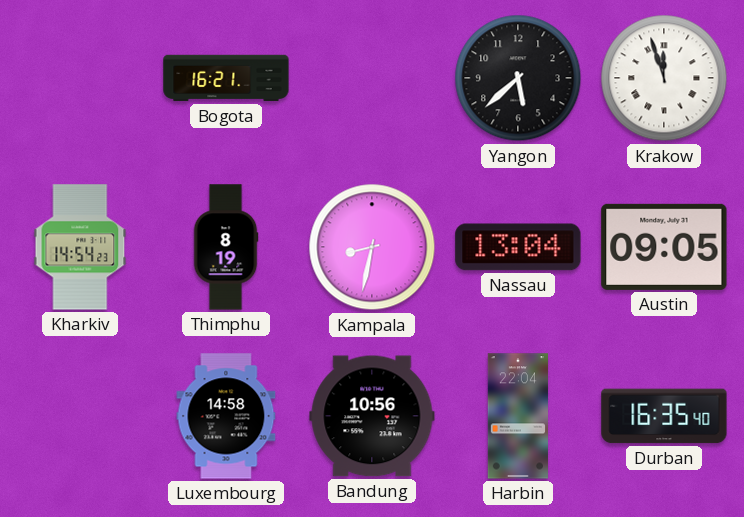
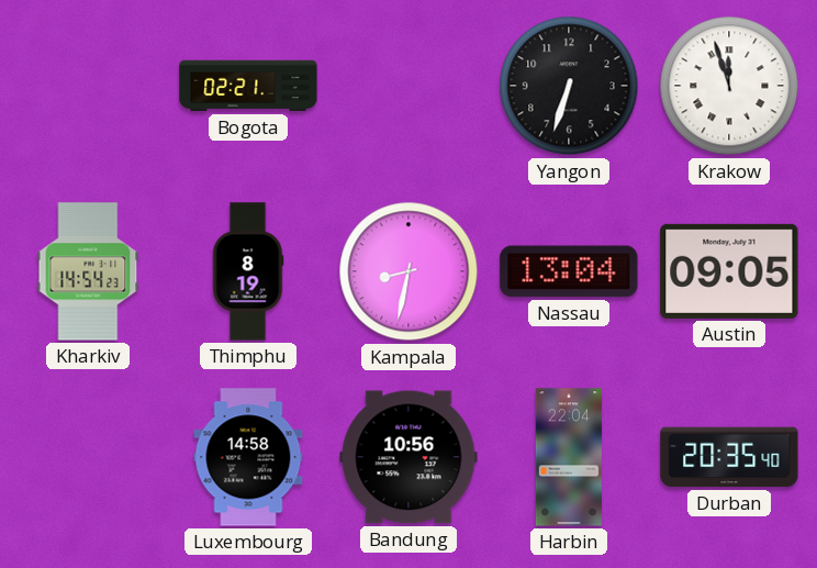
Bogota: 16:21 -> 02:21 (248, 86)
Yangon: 5:38 -> 6:33 (569, 86)
Durban: 16:35 -> 20:35 (729, 457)
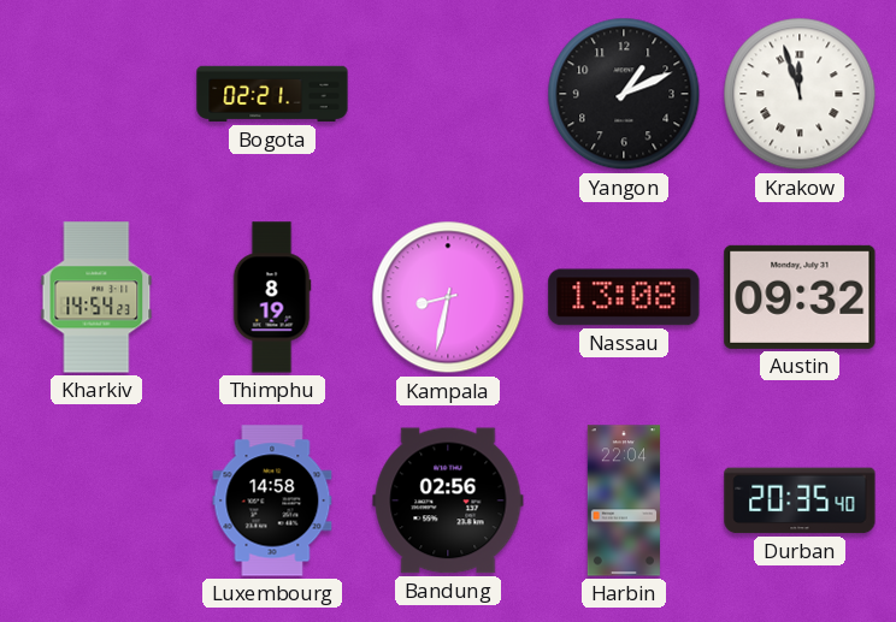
Yangon: 6:33 -> 1:11 (624, 94)
Nassau: 13:04 -> 13:08 (624, 297)
Austin: 09:05 -> 09:32 (800, 297)
Bandung: 10:56 -> 02:56 (448, 500)
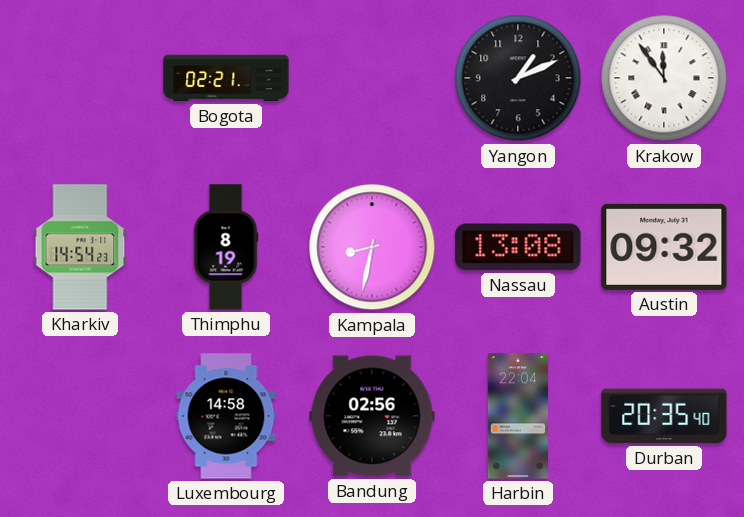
Krakow: 11:57 -> 11:54 (664, 78)
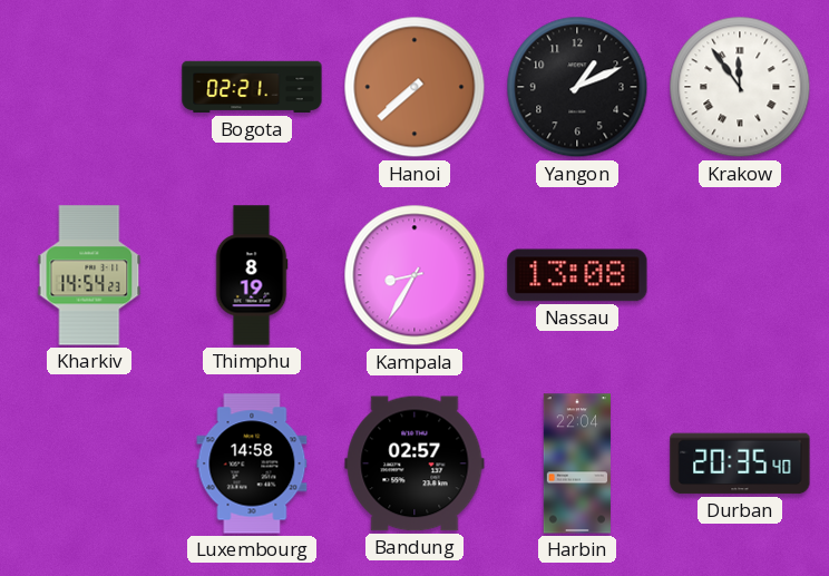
Hanoi: none -> 7:38 (414, 87)
Kampala: 8:32 -> 8:35 (414, 275)
Austin: 09:32 -> none (664, 247)
Bandung: 02:56 -> 02:57 (414, 463)
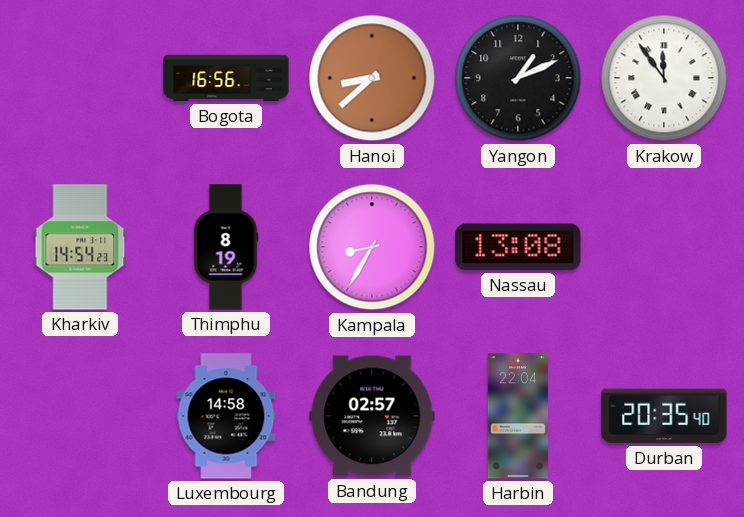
Bogota: 02:21 -> 16:56 (226, 78)
Hanoi: 7:38 -> 8:38 (372, 78)
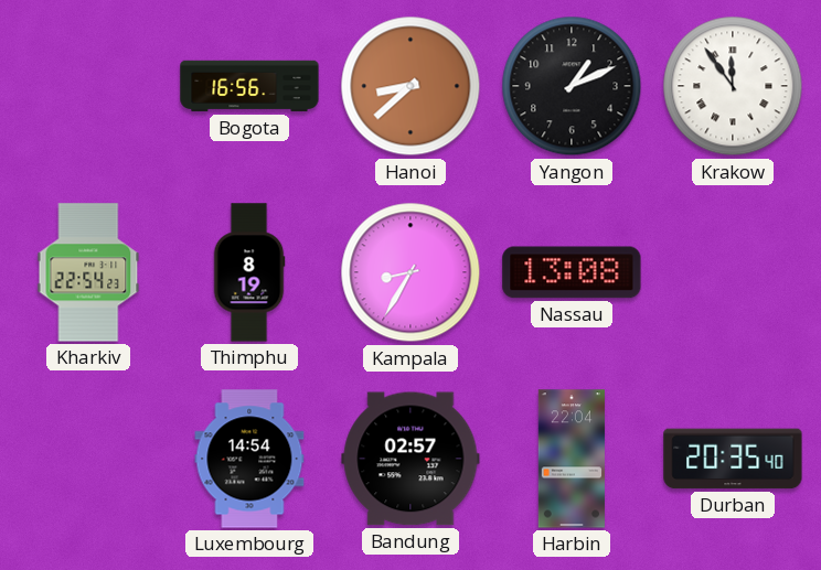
Kharkiv: 14:54 -> 22:54 (88, 272)
Luxembourg: 14:58 -> 14:54 (249, 459)
